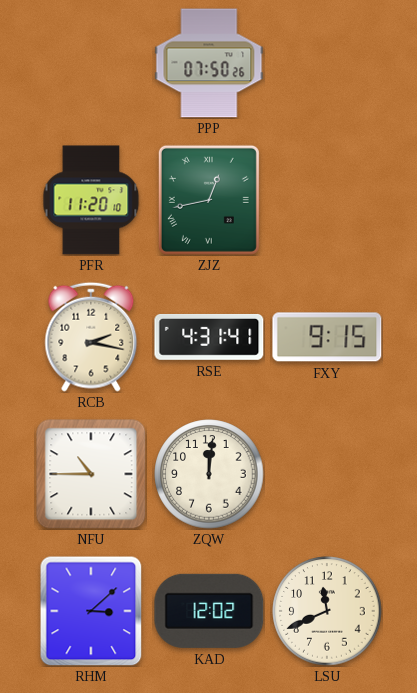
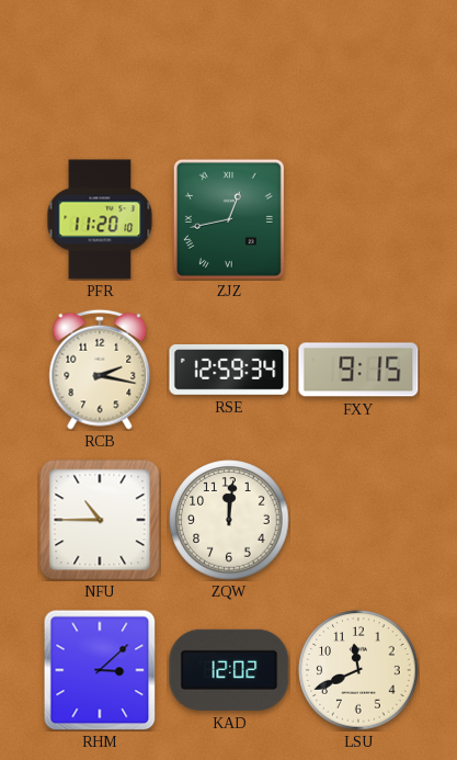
PPP: 07:50 -> none (209, 63)
RSE: 4:31 -> 12:59 (229, 370)
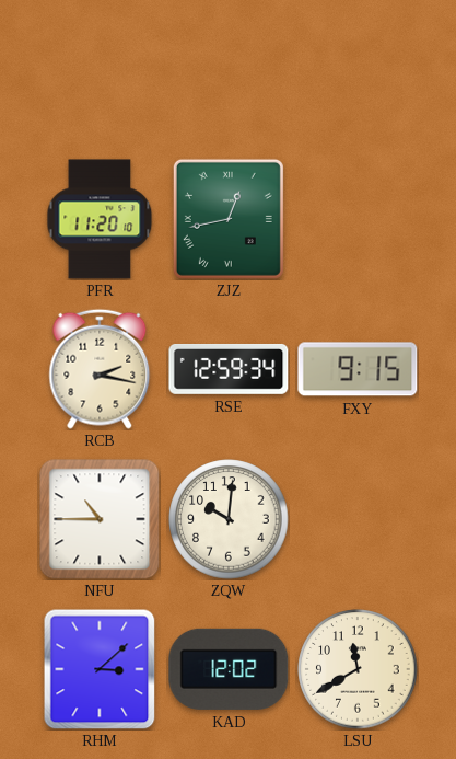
ZQW: 12:01 -> 10:01 (229, 519)
LSU: 11:41 -> 11:40 (358, 669)
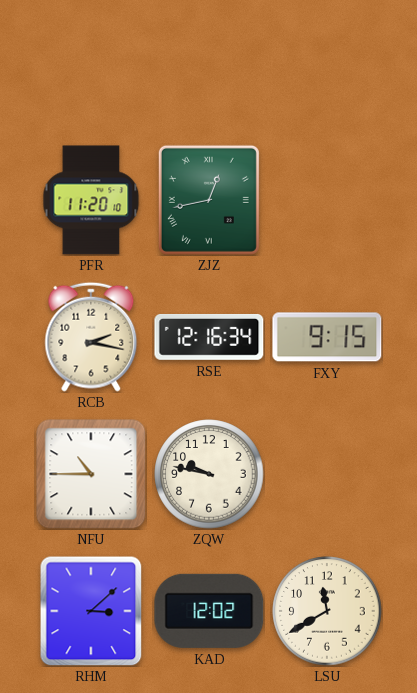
RSE: 12:59 -> 12:16 (209, 337)
ZQW: 10:01 -> 9:47 (209, 474)
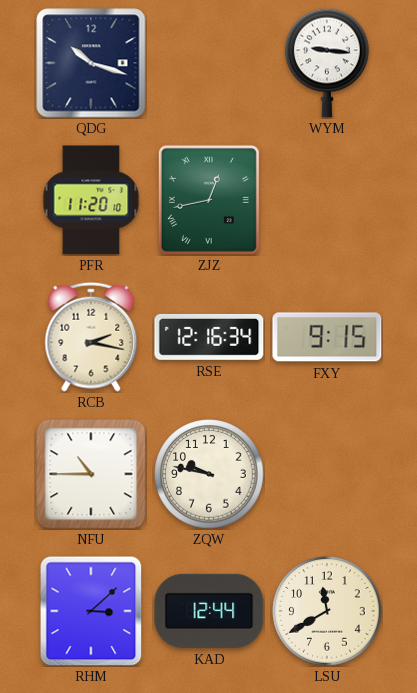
QDG: none -> 10:18 (91, 63)
WYM: none -> 9:16 (327, 63)
KAD: 12:02 -> 12:44 (209, 611)
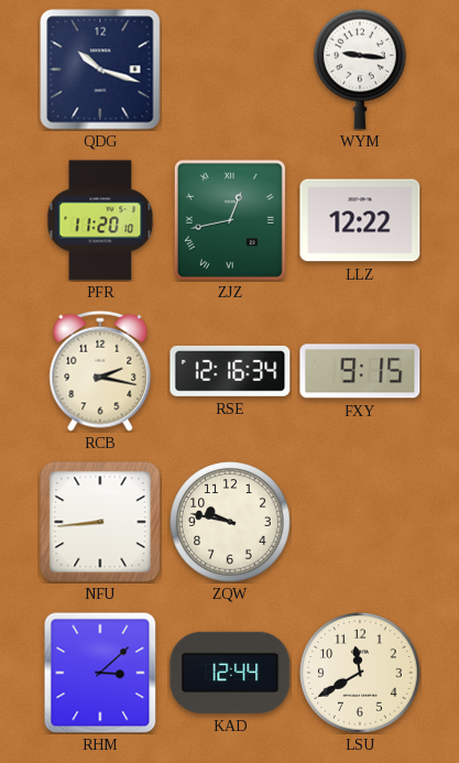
LLZ: none -> 12:22 (360, 220)
NFU: 10:45 -> 8:44 (100, 522)
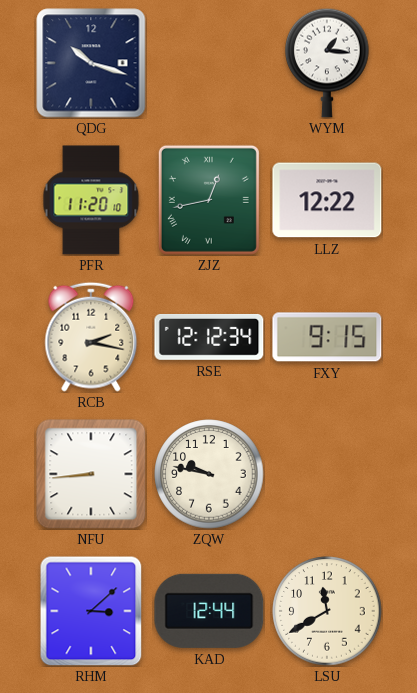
WYM: 9:16 -> 1:16 (327, 63)
RSE: 12:16 -> 12:12 (209, 337)
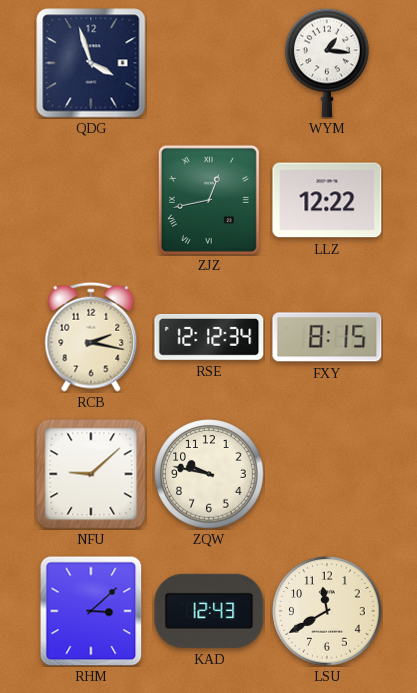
QDG: 10:18 -> 3:57 (91, 63)
PFR: 11:20 -> none (91, 200)
FXY: 9:15 -> 8:15 (327, 337)
NFU: 8:44 -> 9:08 (91, 474)
KAD: 12:44 -> 12:43 (209, 611)
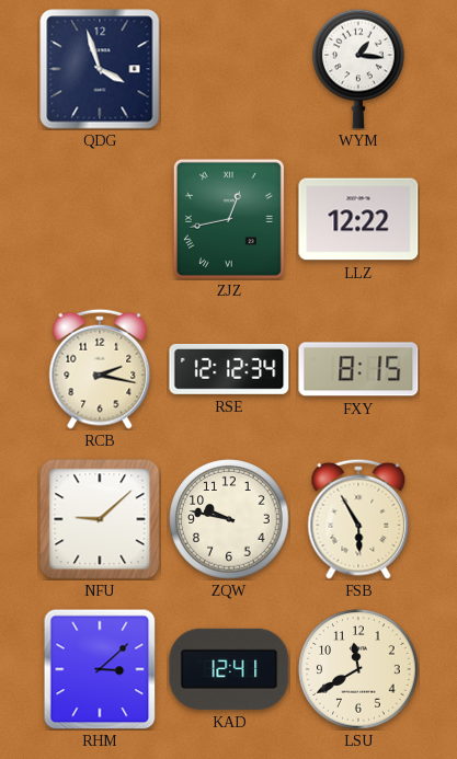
FSB: none -> 5:55 (358, 519)
KAD: 12:43 -> 12:41 (229, 669)
